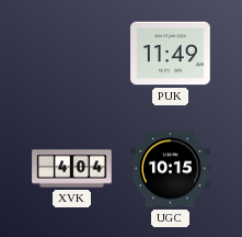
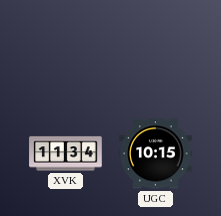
PUK: 11:49 -> none (171, 54)
XVK: 4:04 -> 11:34 (66, 154)
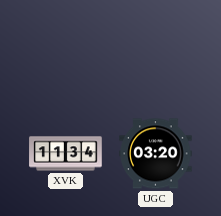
UGC: 10:15 -> 03:20 (156, 154)
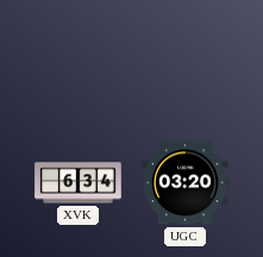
XVK: 11:34 -> 6:34 (79, 183)
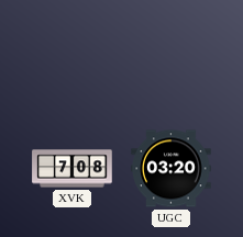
XVK: 6:34 -> 7:08 (73, 169)
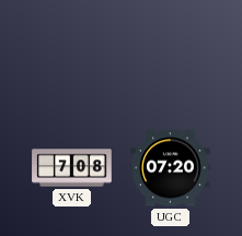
UGC: 03:20 -> 07:20 (171, 168)
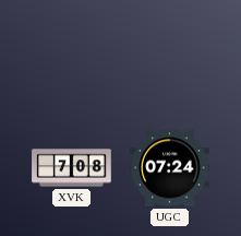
UGC: 07:20 -> 07:24 (170, 168)
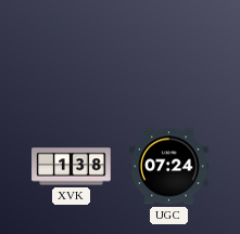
XVK: 7:08 -> 1:38 (72, 167)
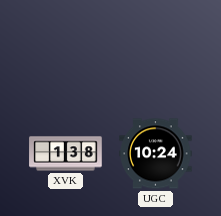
UGC: 07:24 -> 10:24 (156, 154)
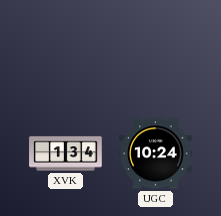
XVK: 1:38 -> 1:34 (66, 154)
